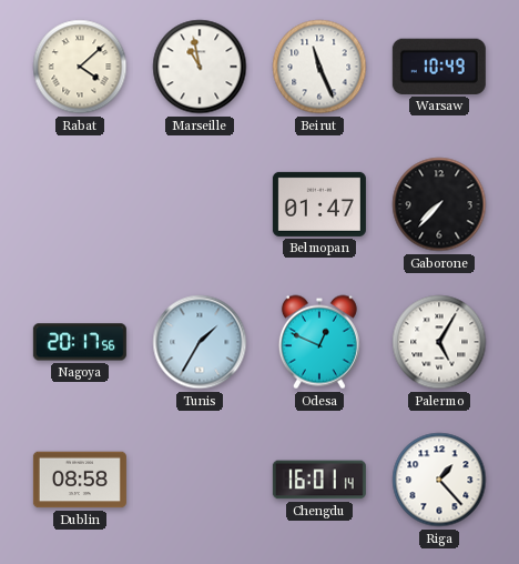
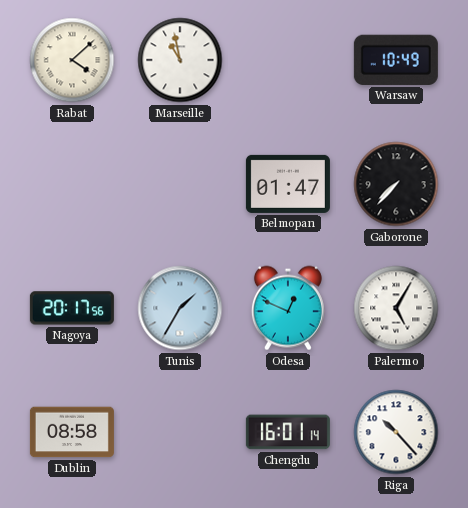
Beirut: 11:26 -> none (319, 67)
Riga: 1:23 -> 10:23 (396, 432)
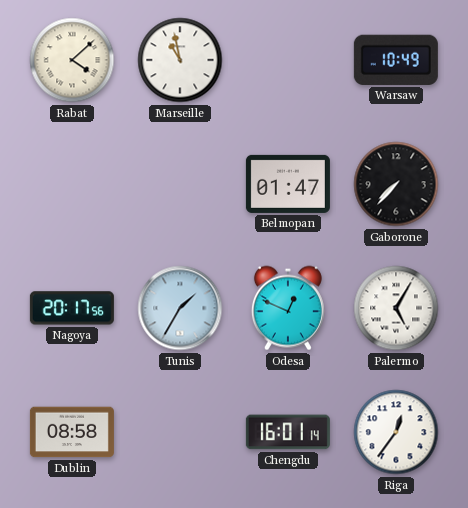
Riga: 10:23 -> 12:36 (396, 432)
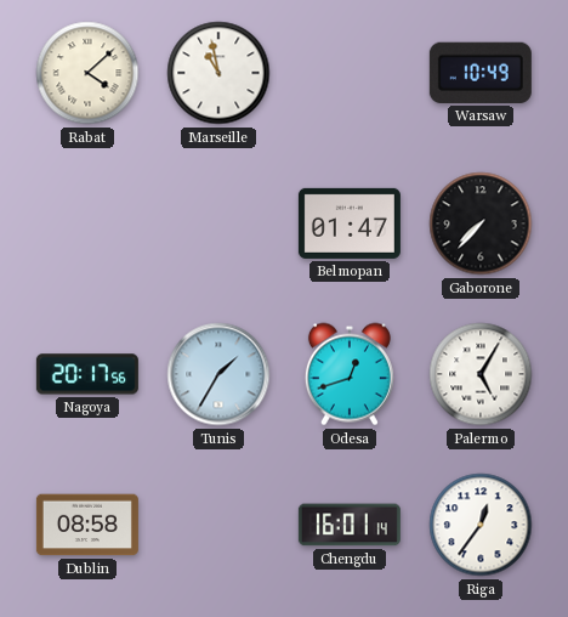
Odesa: 12:49 -> 12:42 (350, 374)
